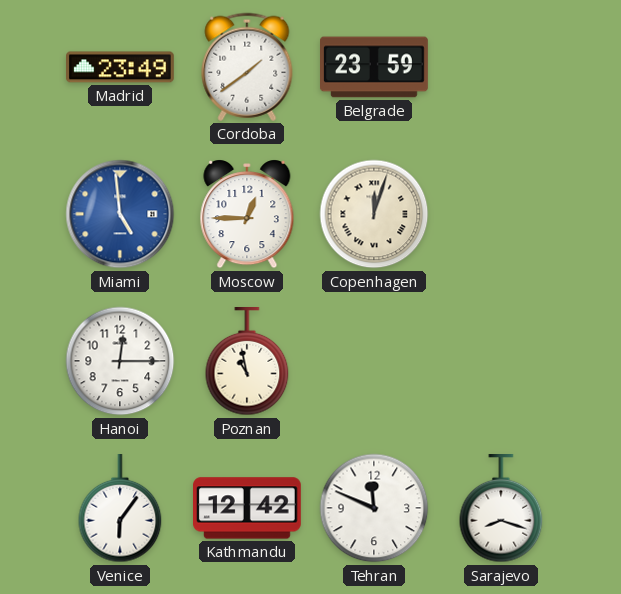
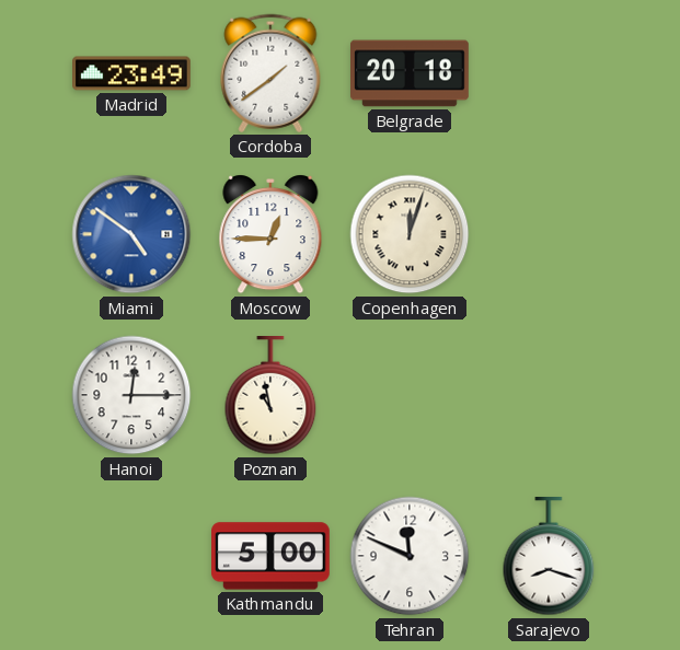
Belgrade: 23:59 -> 20:18 (411, 73)
Miami: 4:59 -> 4:51 (131, 234)
Venice: 6:06 -> none (120, 509)
Kathmandu: 12:42 -> 5:00 (272, 556)
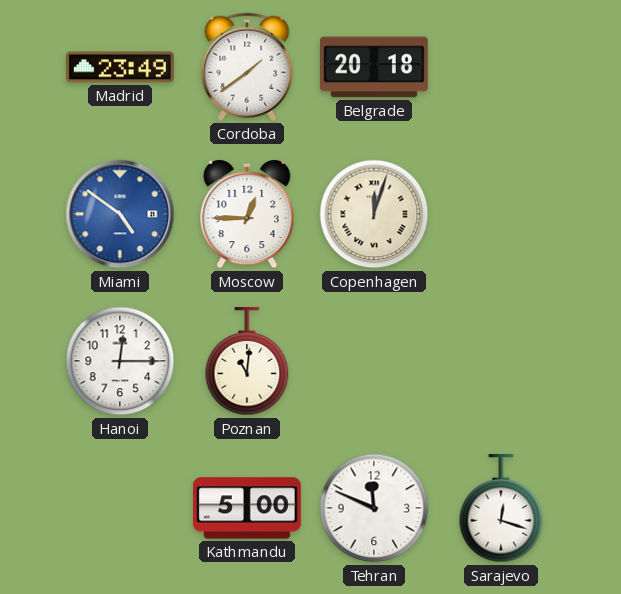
Poznan: 10:58 -> 11:01 (247, 362)
Sarajevo: 8:18 -> 12:18 (501, 509)
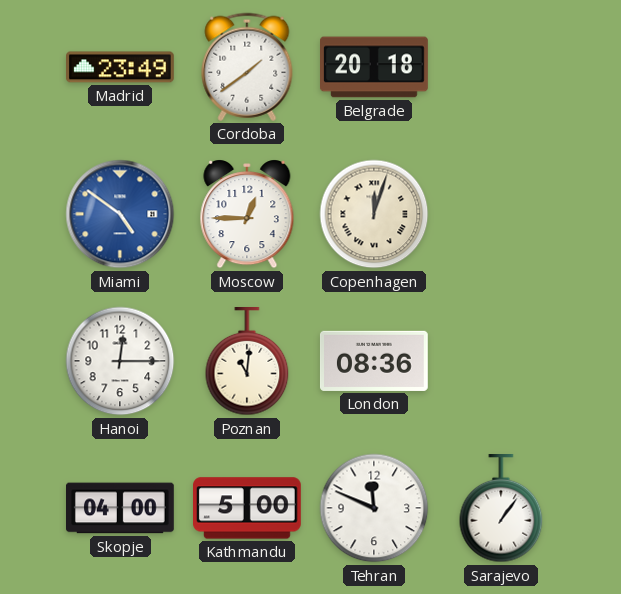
London: none -> 08:36 (374, 361)
Skopje: none -> 04:00 (121, 508)
Sarajevo: 12:18 -> 1:06 (501, 509)
